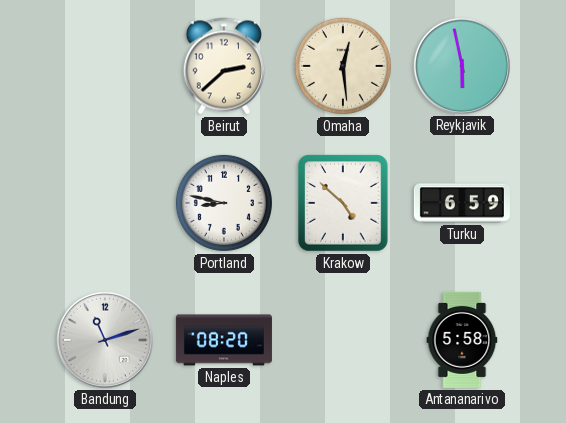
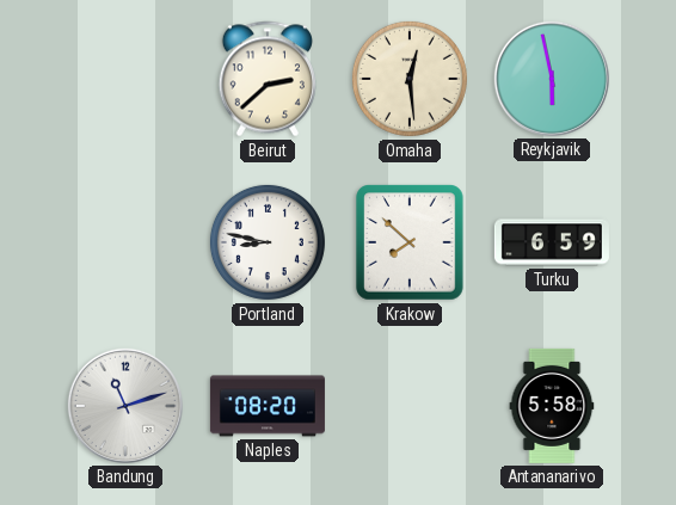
Krakow: 4:52 -> 7:52 (410, 242)
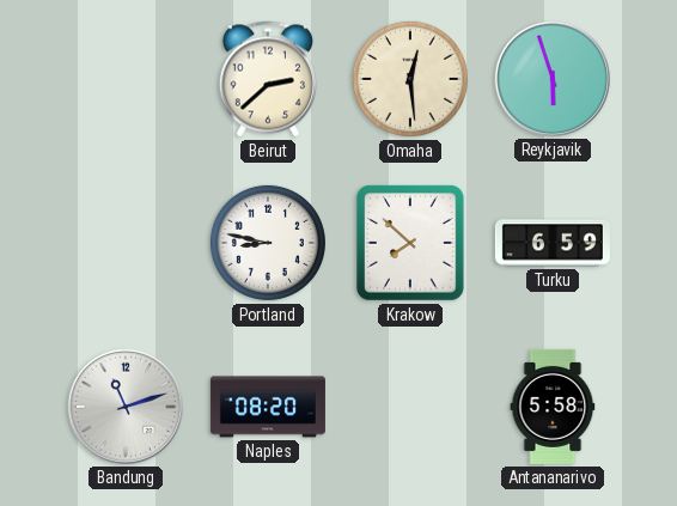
Reykjavik: 5:58 -> 5:57 (553, 79)
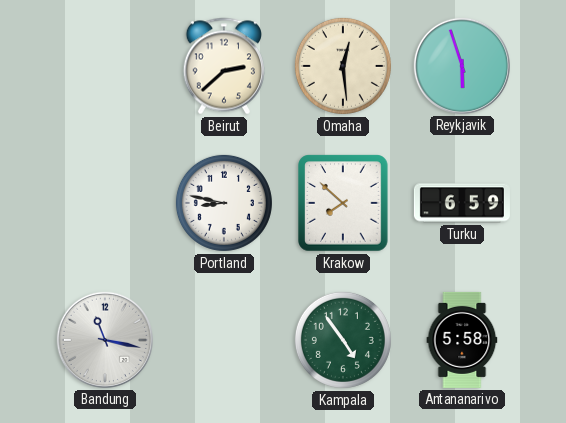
Bandung: 11:12 -> 11:17 (105, 340)
Naples: 08:20 -> none (268, 407)
Kampala: none -> 4:54 (343, 340)
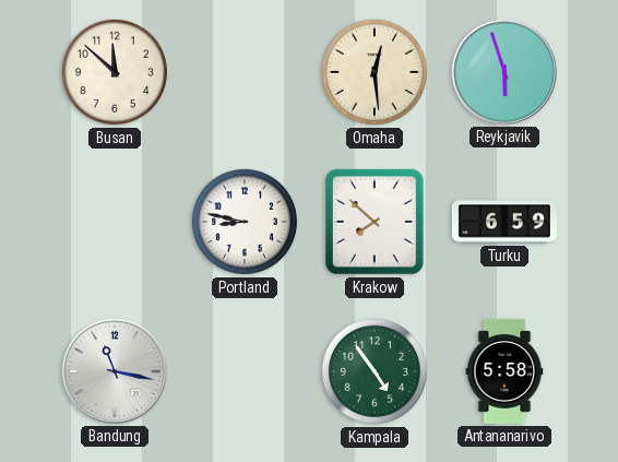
Busan: none -> 11:52 (115, 72)
Beirut: 2:38 -> none (224, 66)
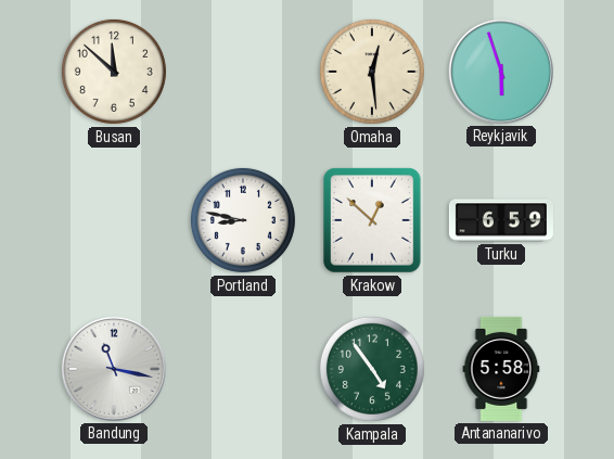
Krakow: 7:52 -> 12:52 (372, 220)
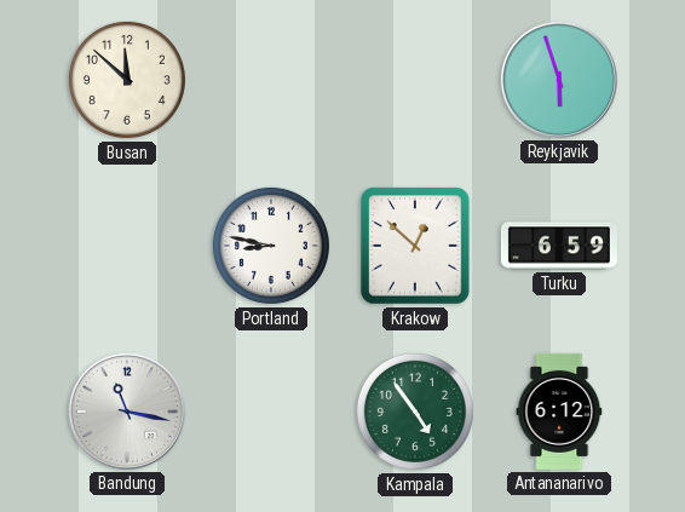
Omaha: 12:29 -> none (372, 72)
Antananarivo: 5:58 -> 6:12 (559, 412)
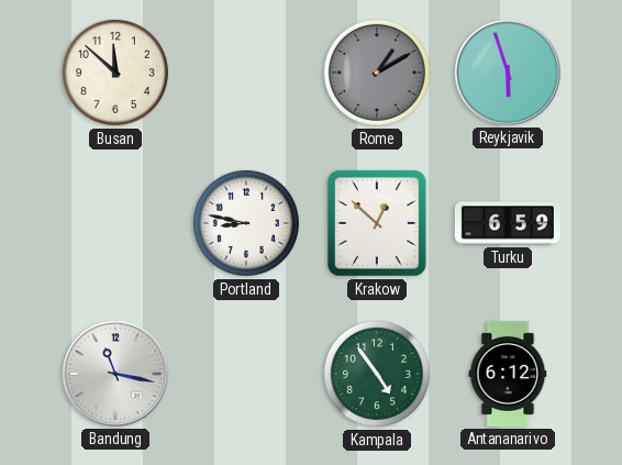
Rome: none -> 1:10 (377, 73)
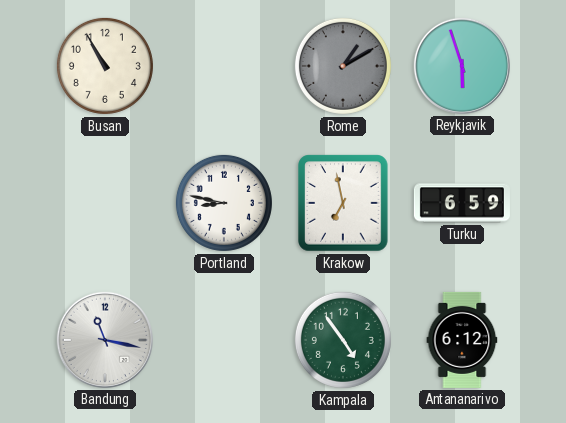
Busan: 11:52 -> 10:55 (105, 66)
Krakow: 12:52 -> 6:58 (343, 203)
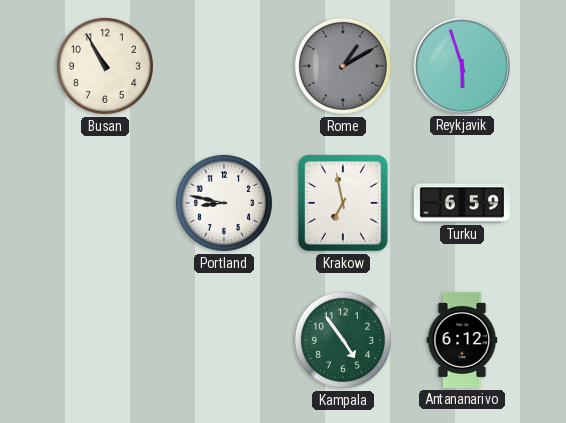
Bandung: 11:17 -> none (105, 340)
